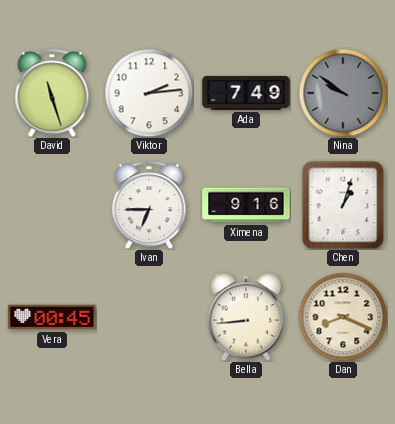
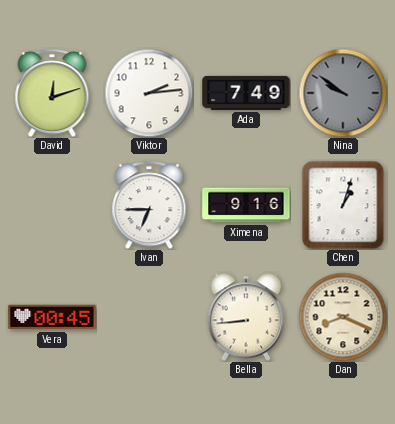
David: 11:27 -> 12:12 (52, 93)
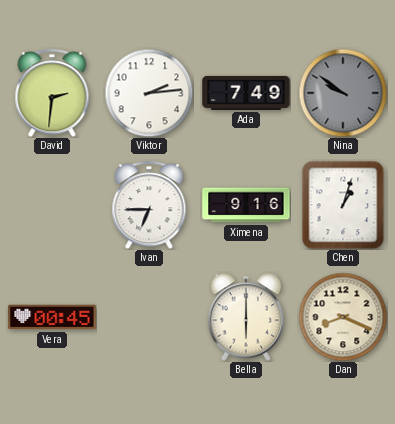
David: 12:12 -> 2:31 (52, 93)
Bella: 8:44 -> 6:00 (246, 317)
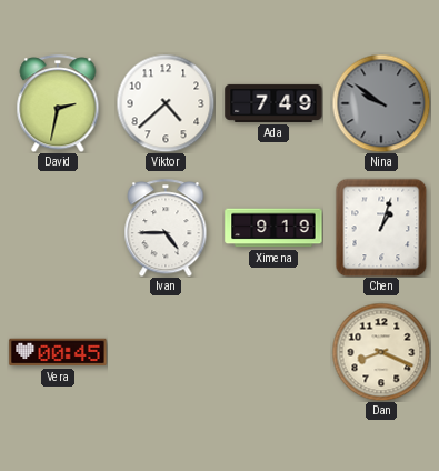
David: 2:31 -> 2:32 (58, 103)
Viktor: 2:14 -> 4:38 (166, 103)
Ivan: 6:45 -> 4:45 (166, 228)
Ximena: 9:16 -> 9:19 (273, 228)
Bella: 6:00 -> none (246, 317)
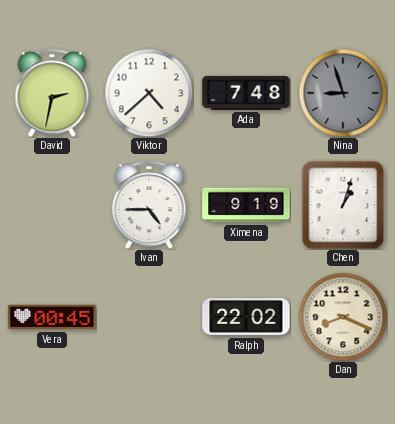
Ada: 7:49 -> 7:48 (246, 93)
Nina: 9:51 -> 8:57 (343, 93)
Ralph: none -> 22:02 (246, 318)
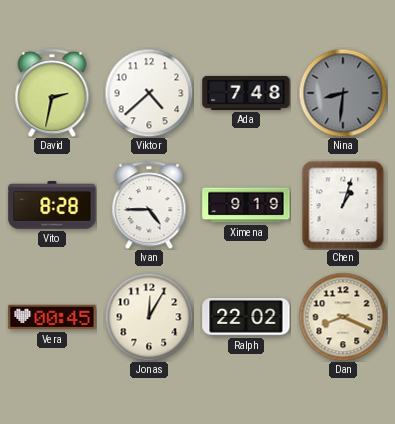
Nina: 8:57 -> 8:31 (343, 93)
Vito: none -> 8:28 (52, 205)
Jonas: none -> 12:05 (149, 317)
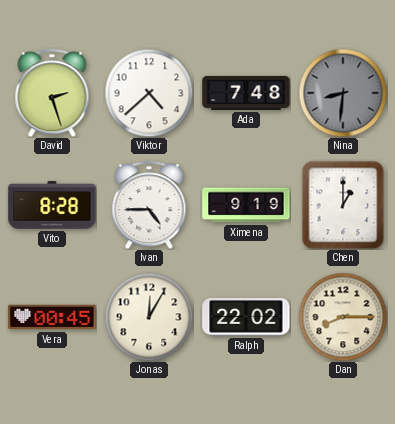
David: 2:32 -> 2:27 (52, 93)
Chen: 1:03 -> 1:00 (343, 205)
Dan: 8:19 -> 8:15 (343, 317)
